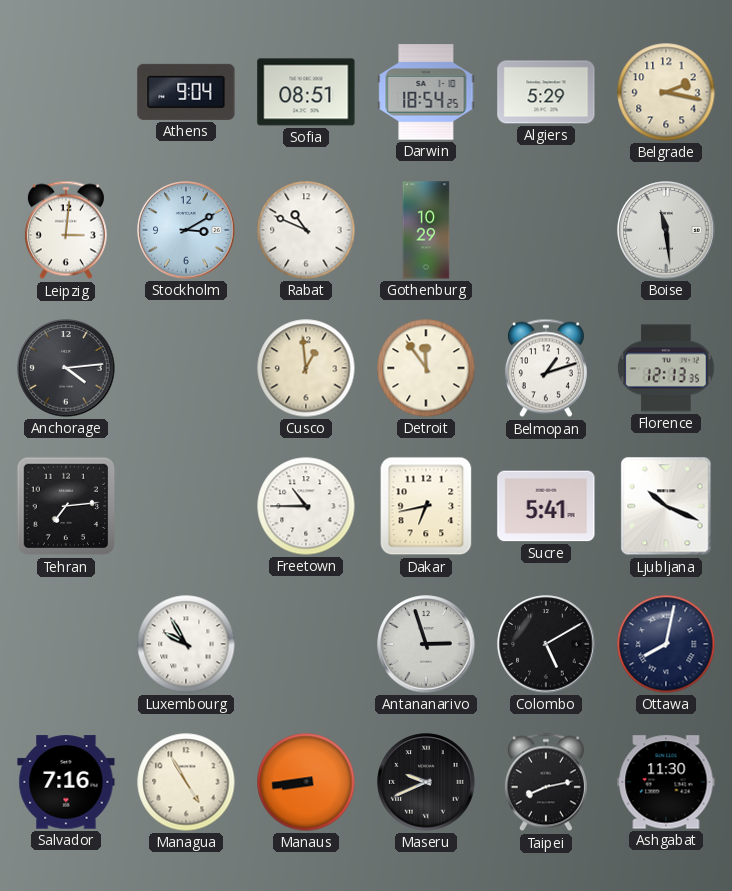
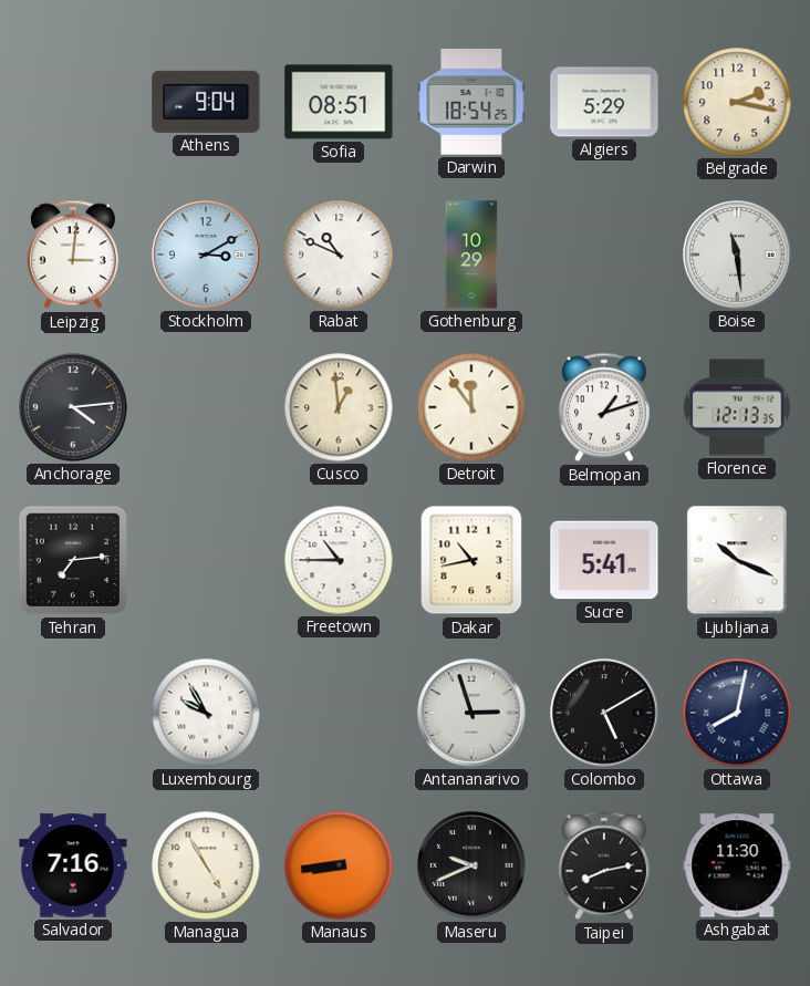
Dakar: 6:43 -> 10:43 (471, 560)
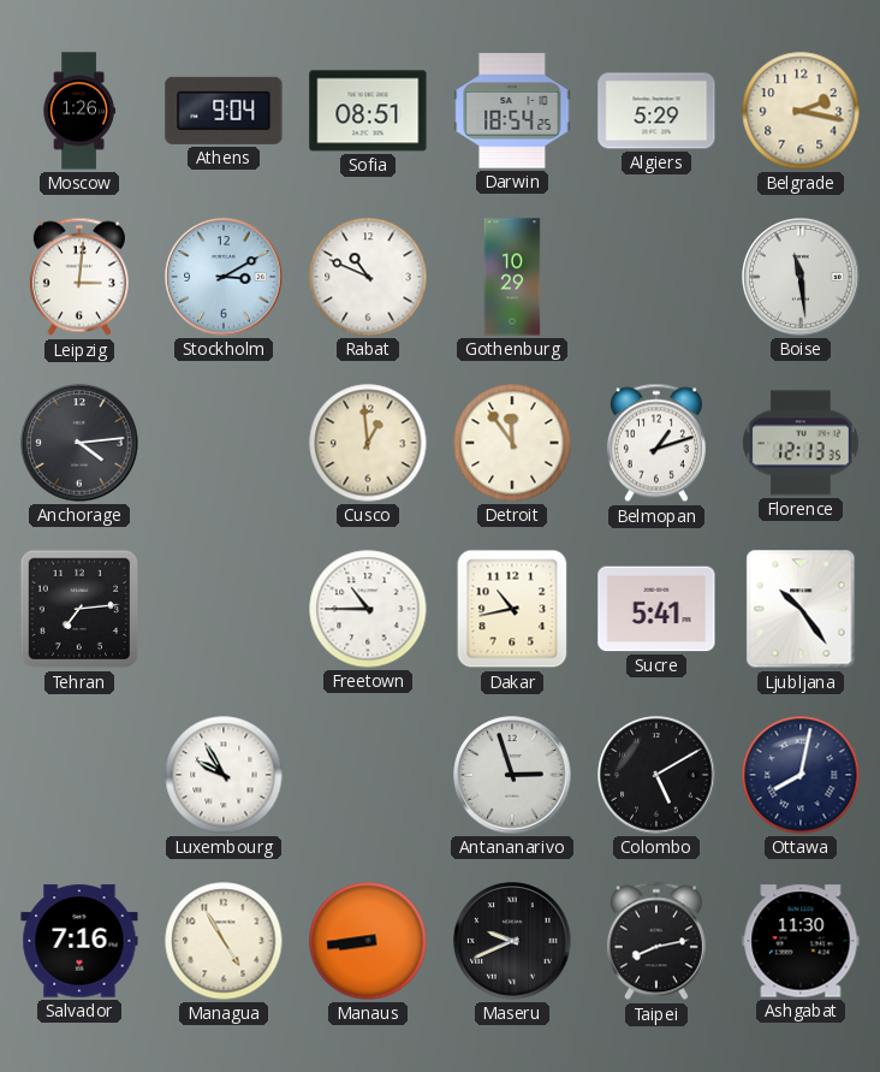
Moscow: none -> 1:26 (79, 111)
Ljubljana: 10:19 -> 10:24 (801, 609)
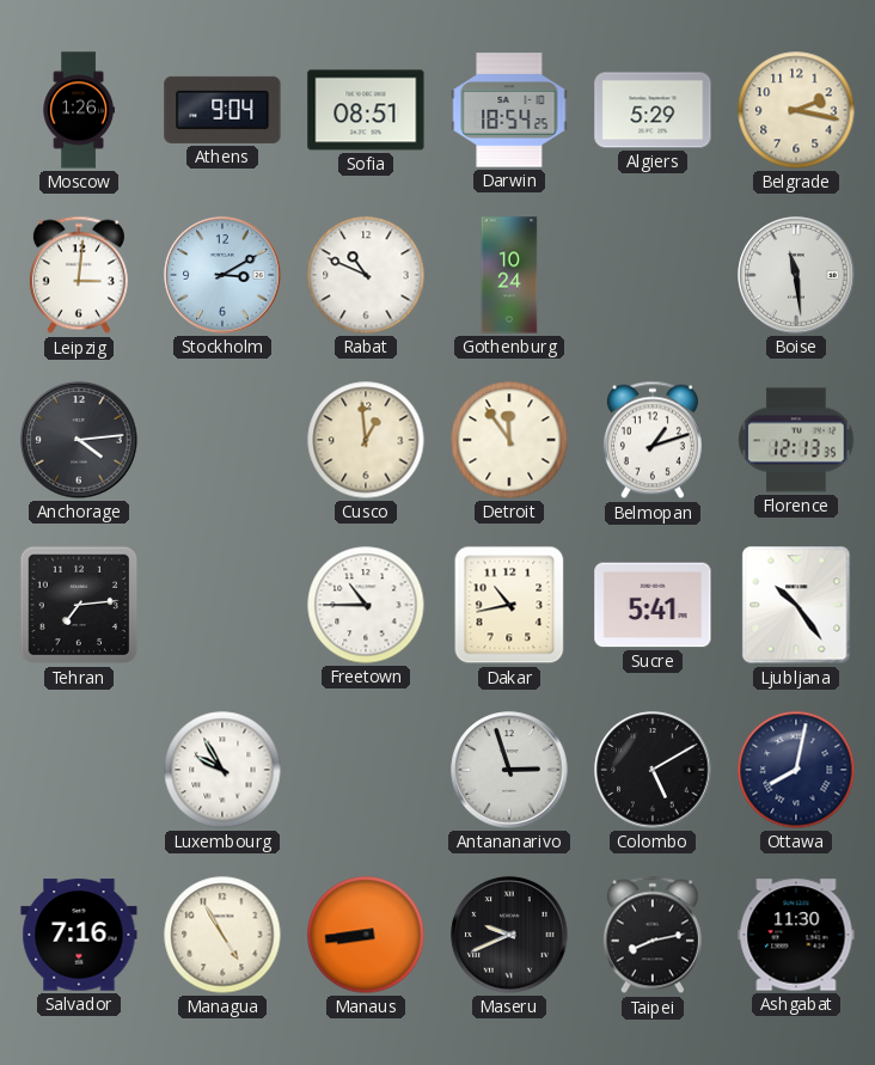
Gothenburg: 10:29 -> 10:24 (509, 275)
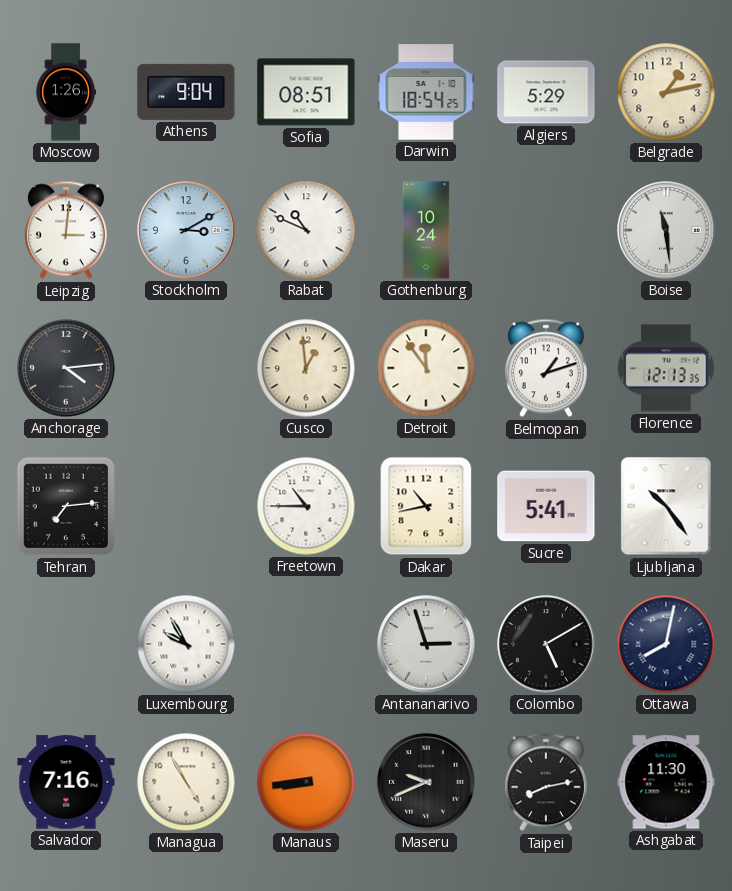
Belgrade: 2:17 -> 1:13 (666, 92)
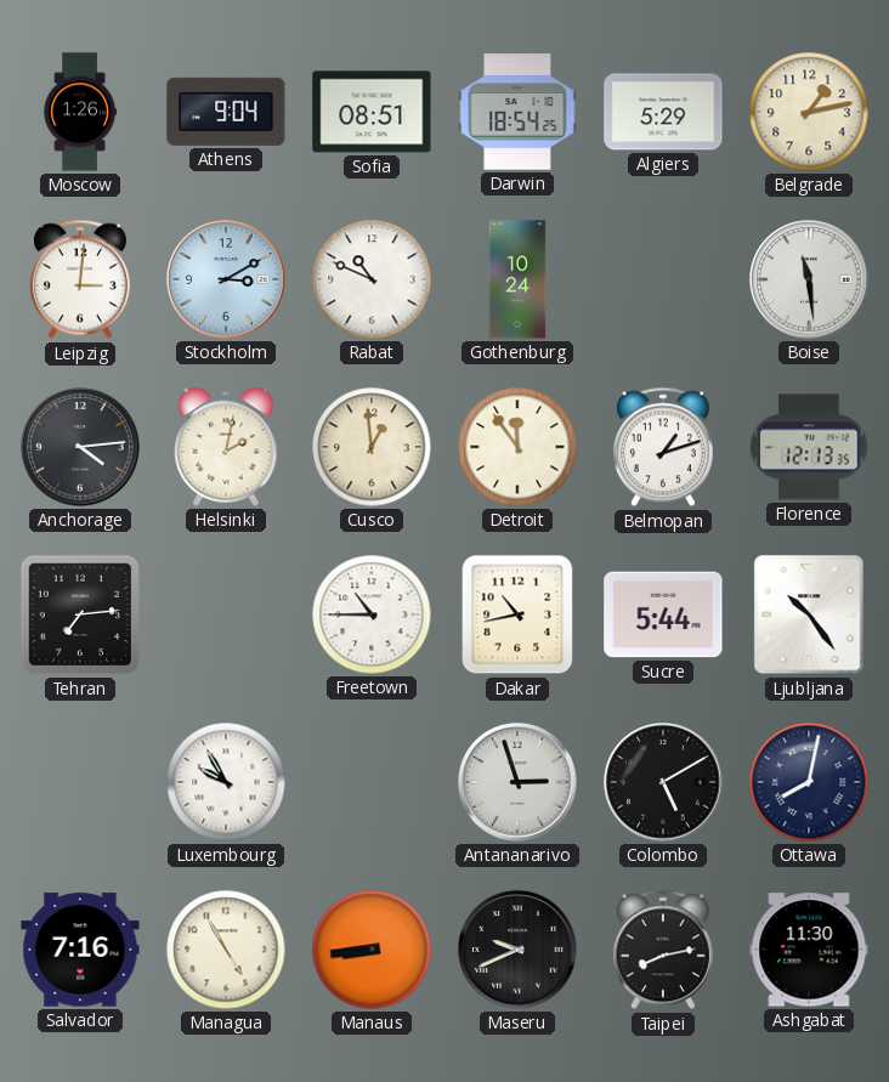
Helsinki: none -> 2:02 (226, 447)
Sucre: 5:41 -> 5:44 (663, 614)
